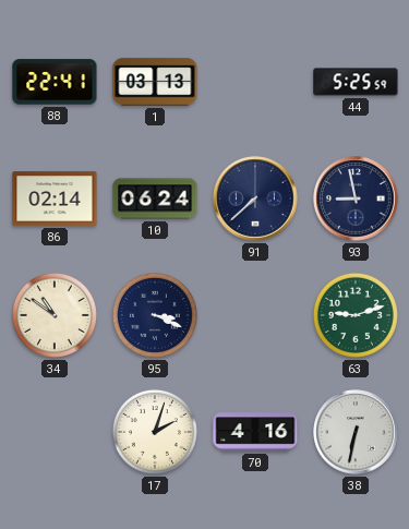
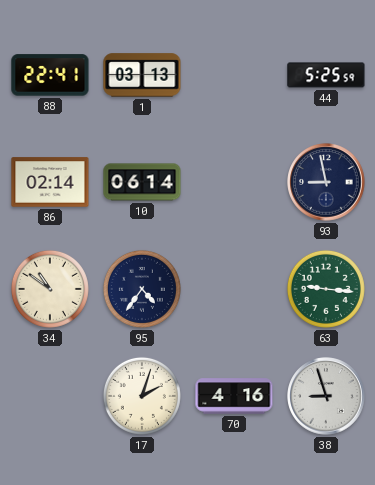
10: 06:24 -> 06:14 (142, 182)
91: 7:38 -> none (255, 199)
95: 3:19 -> 4:36 (142, 289)
63: 9:12 -> 9:16 (326, 289)
38: 6:32 -> 8:57 (326, 396)
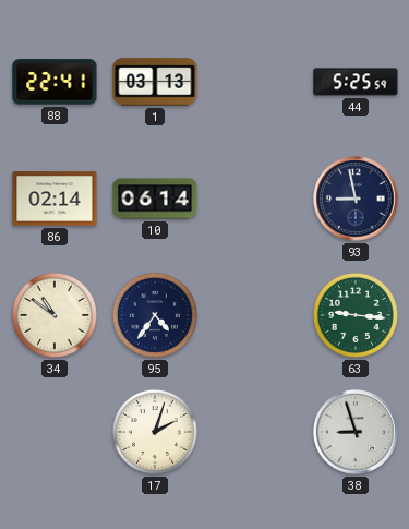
70: 4:16 -> none (234, 396)
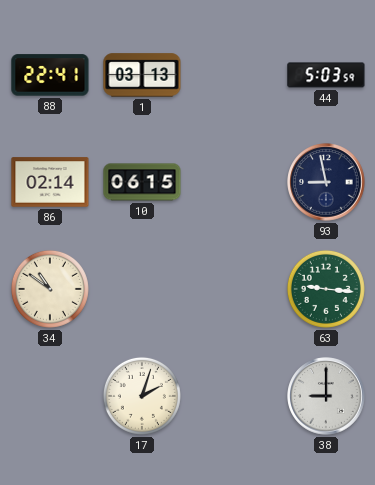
44: 5:25 -> 5:03 (326, 75)
10: 06:14 -> 06:15 (142, 182)
95: 4:36 -> none (155, 315)
38: 8:57 -> 9:00 (326, 396)
